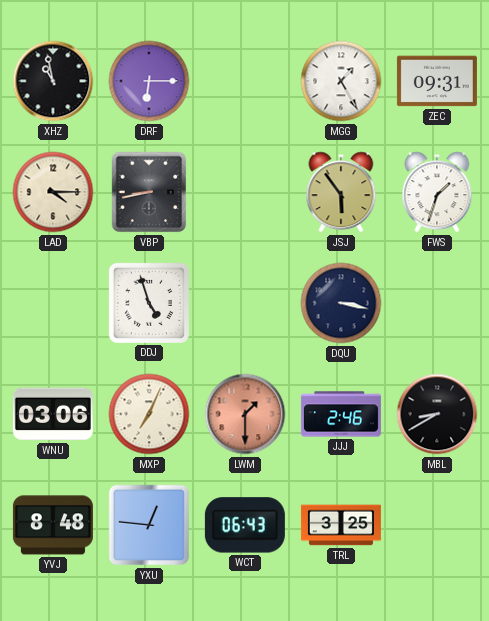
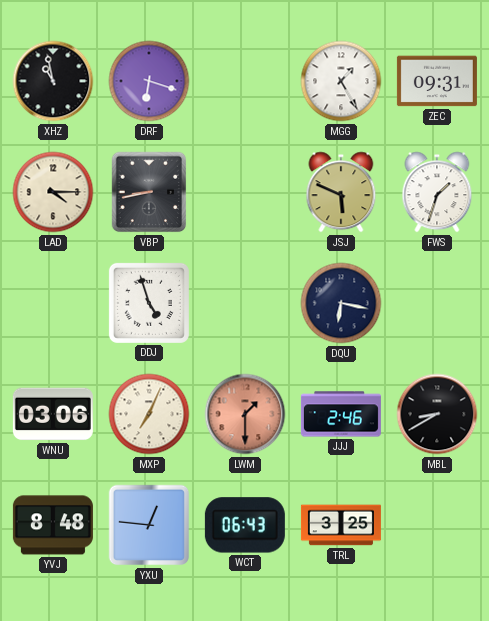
DRF: 6:15 -> 6:18 (149, 81)
JSJ: 5:54 -> 5:49 (341, 192)
DQU: 3:17 -> 6:17 (341, 303)
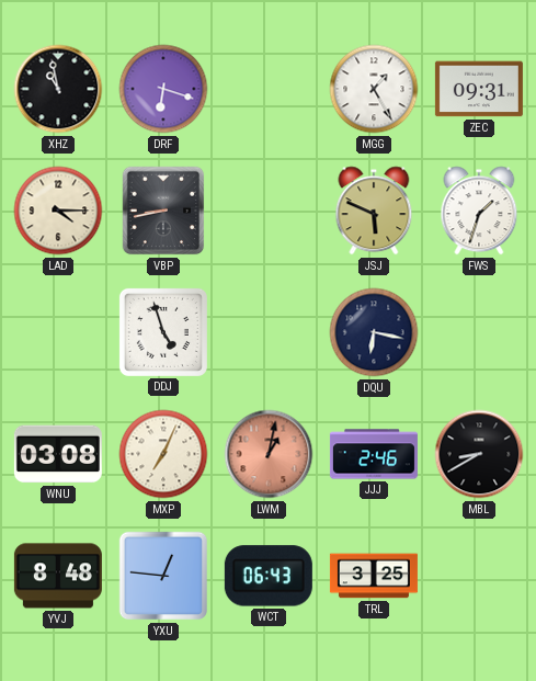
WNU: 03:06 -> 03:08 (58, 454)
LWM: 1:30 -> 1:02 (269, 454)
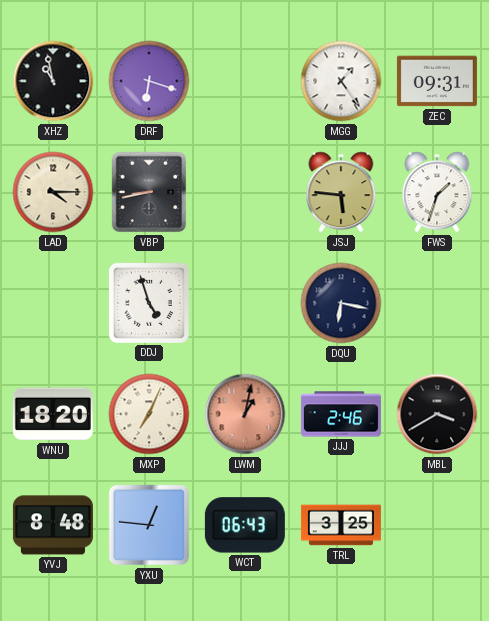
MGG: 1:25 -> 1:24 (341, 81)
JSJ: 5:49 -> 5:46 (341, 192)
WNU: 03:08 -> 18:20 (53, 414)
MBL: 8:40 -> 3:40 (437, 414)
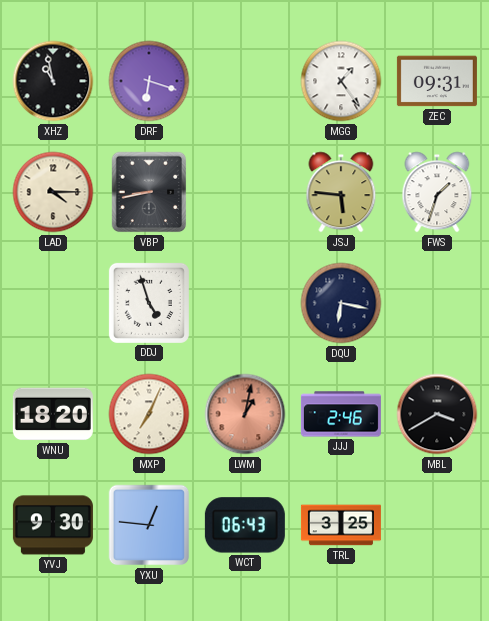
YVJ: 8:48 -> 9:30 (53, 525)
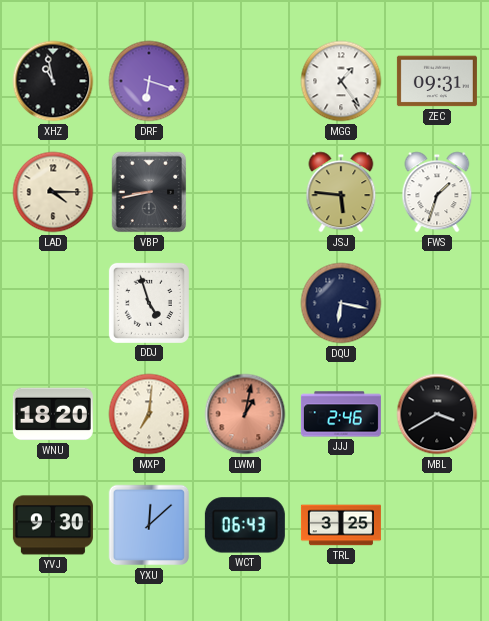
MXP: 7:04 -> 7:01 (149, 414)
YXU: 12:46 -> 12:08 (149, 525)
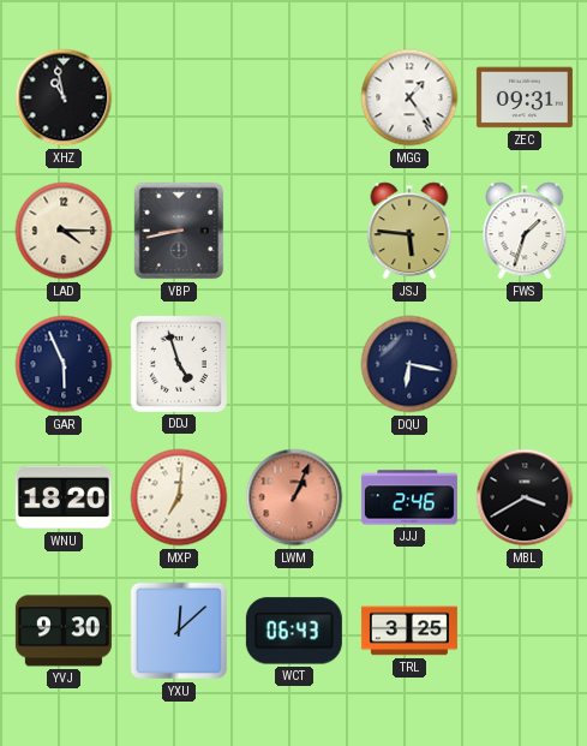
DRF: 6:18 -> none (149, 81)
GAR: none -> 5:56 (64, 364)
LWM: 1:02 -> 1:04 (294, 497)
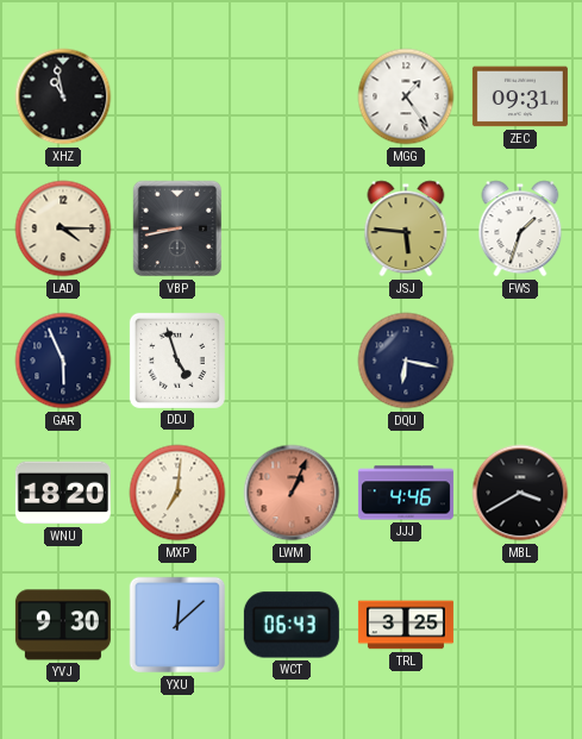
JJJ: 2:46 -> 4:46 (406, 493)
